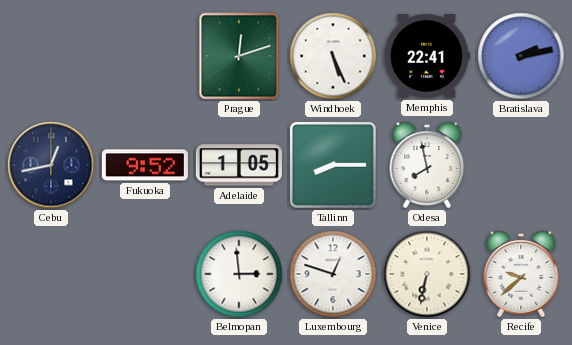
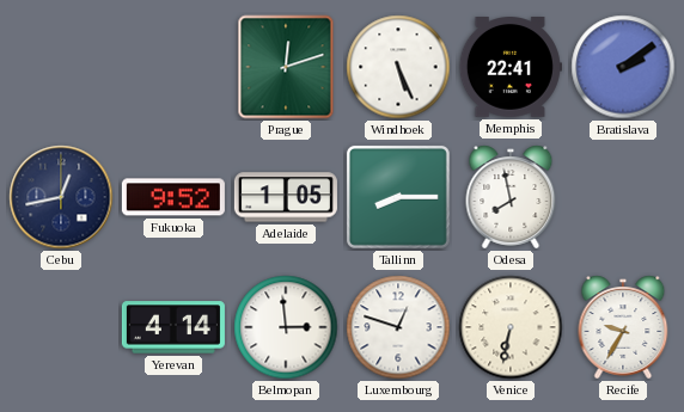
Bratislava: 2:13 -> 2:09 (623, 67)
Yerevan: none -> 4:14 (173, 327)
Recife: 9:38 -> 9:35 (623, 327)
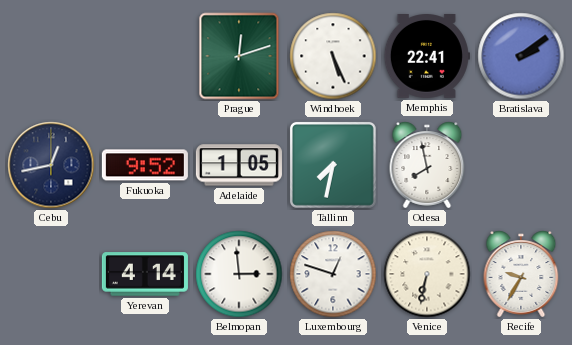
Tallinn: 8:15 -> 7:32 (333, 165)
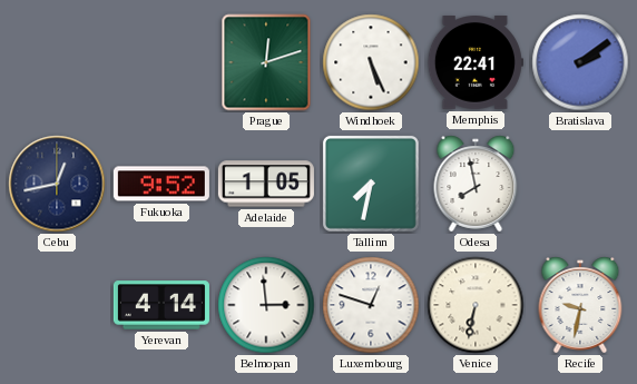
Recife: 9:35 -> 9:32 (580, 305)
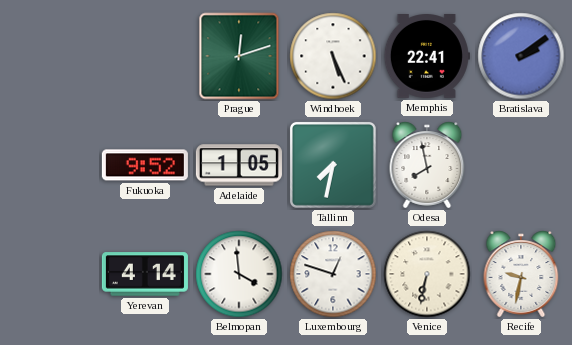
Cebu: 12:43 -> none (57, 184)
Belmopan: 2:59 -> 3:59 (239, 274)
